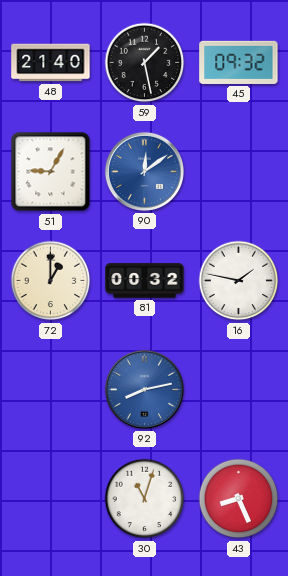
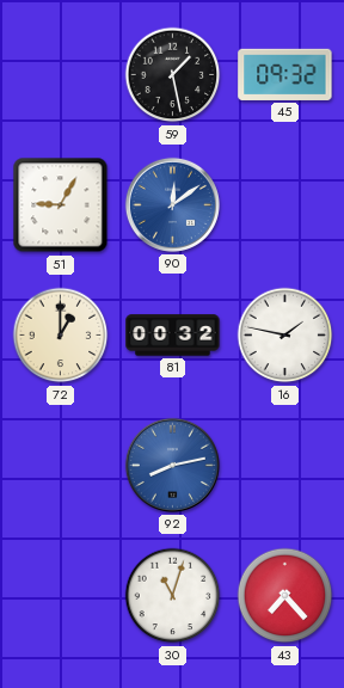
48: 21:40 -> none (51, 63)
43: 8:26 -> 7:23 (285, 596)
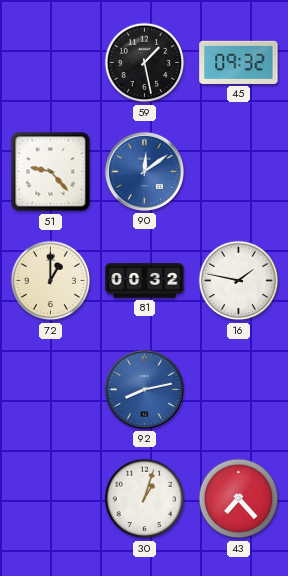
51: 9:05 -> 9:23 (51, 172)
30: 11:03 -> 1:03 (145, 499)
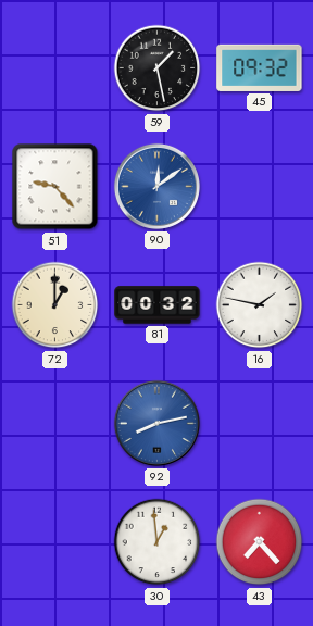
30: 1:03 -> 12:59 (158, 542)
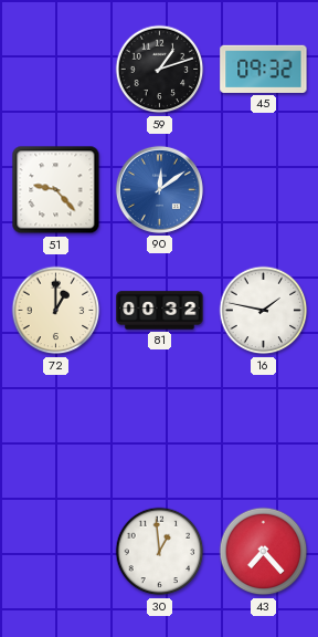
59: 1:28 -> 1:12 (160, 70)
92: 8:13 -> none (156, 423)
